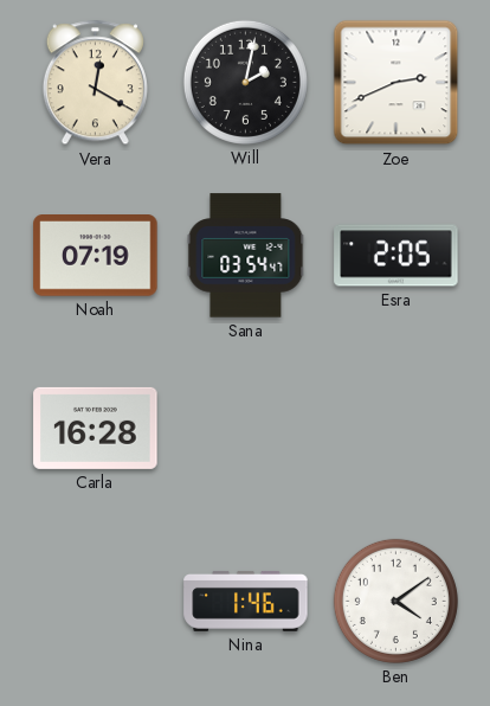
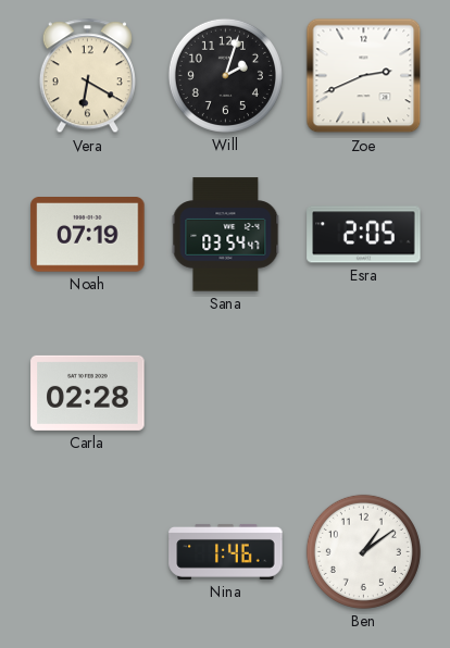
Vera: 12:20 -> 6:20 (87, 76)
Will: 2:02 -> 2:03 (225, 75)
Carla: 16:28 -> 02:28 (88, 392)
Ben: 4:09 -> 1:09 (363, 551)
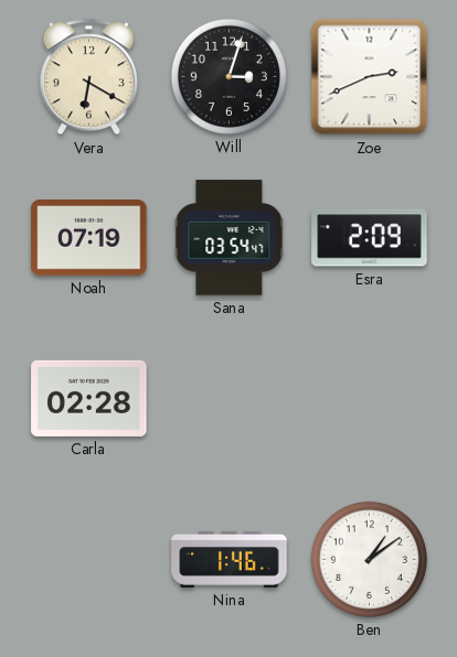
Will: 2:03 -> 3:03 (228, 76)
Esra: 2:05 -> 2:09 (370, 238)
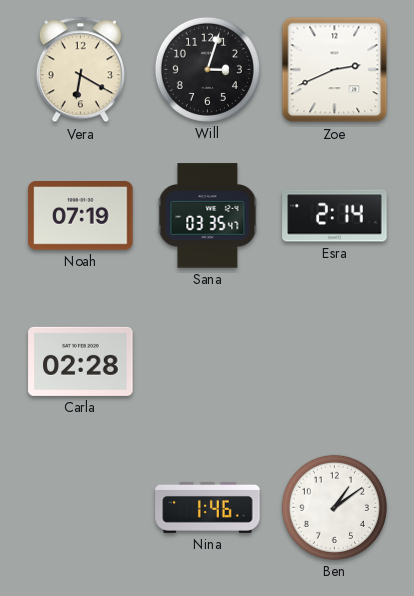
Sana: 03:54 -> 03:35 (208, 216)
Esra: 2:09 -> 2:14 (335, 216)
